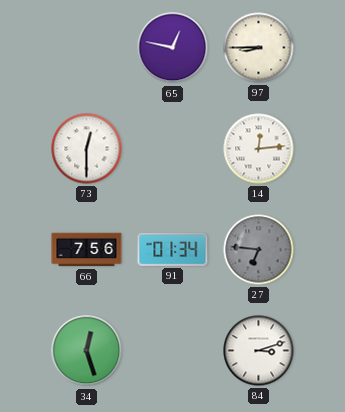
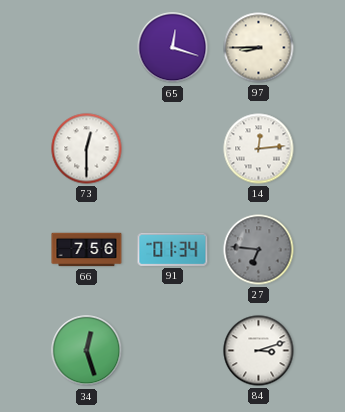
65: 12:47 -> 12:18 (173, 48)
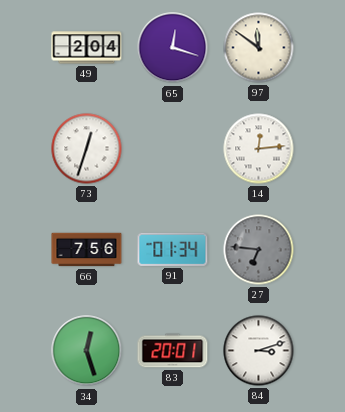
49: none -> 2:04 (87, 48)
97: 8:45 -> 11:51 (259, 48)
73: 12:30 -> 12:33 (87, 149)
83: none -> 20:01 (173, 351)
